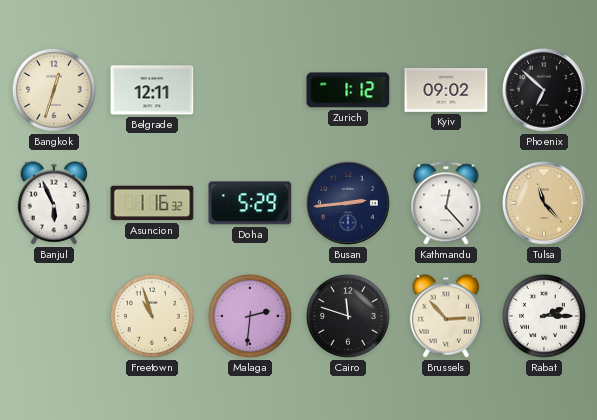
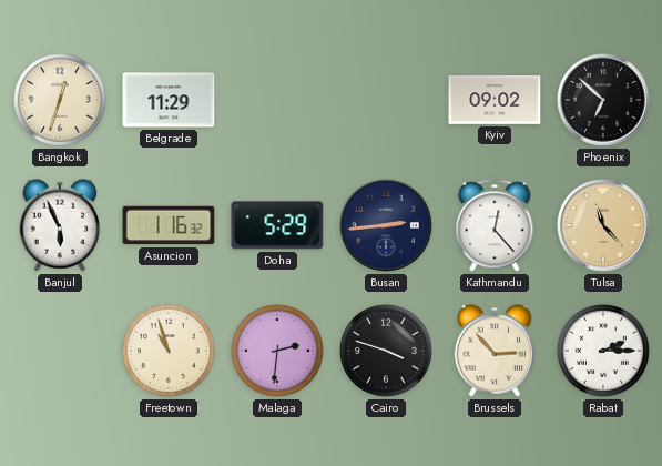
Belgrade: 12:11 -> 11:29 (169, 100)
Zurich: 1:12 -> none (348, 90)
Cairo: 11:48 -> 3:48 (386, 351)
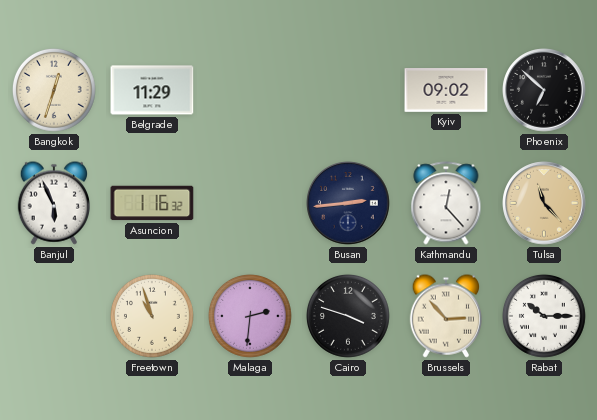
Doha: 5:29 -> none (277, 225)
Rabat: 2:15 -> 10:15 (544, 316)
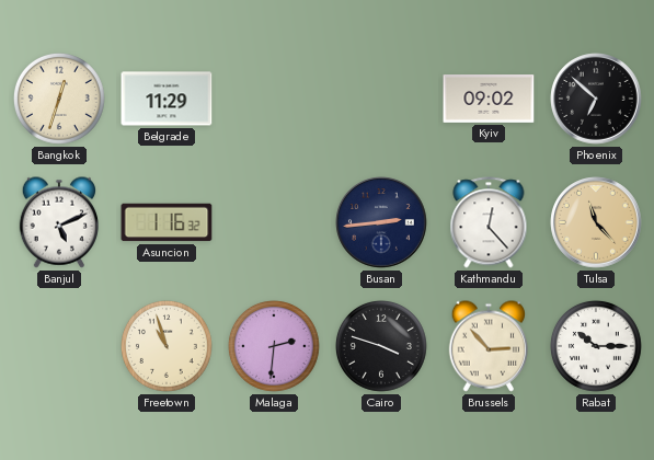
Banjul: 5:56 -> 5:11 (58, 222)
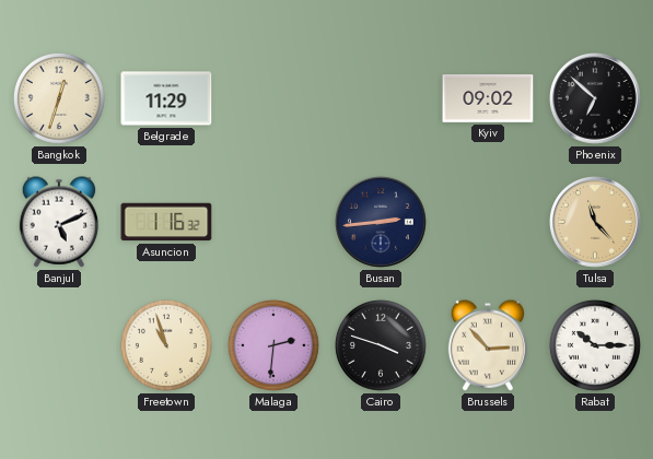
Kathmandu: 12:23 -> none (489, 222)
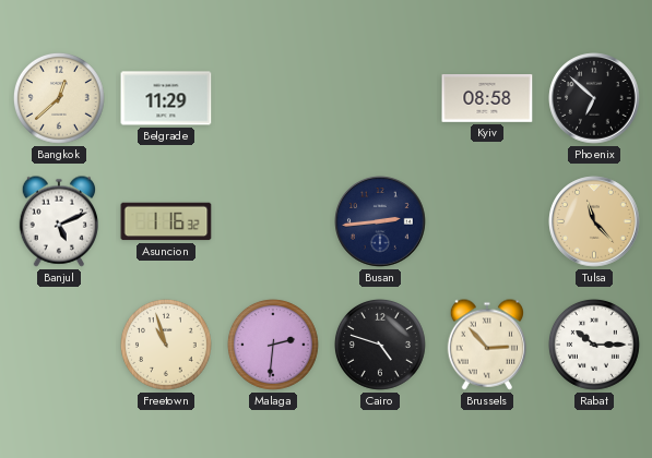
Bangkok: 12:33 -> 12:38 (59, 98)
Kyiv: 09:02 -> 08:58 (487, 99)
Cairo: 3:48 -> 4:48 (380, 345)
